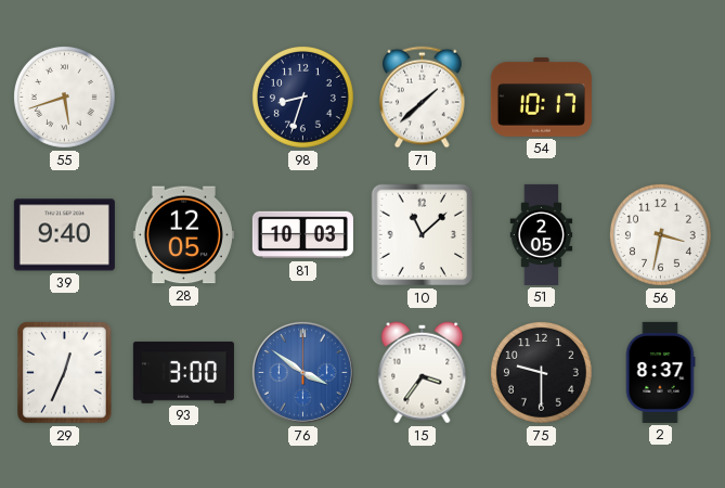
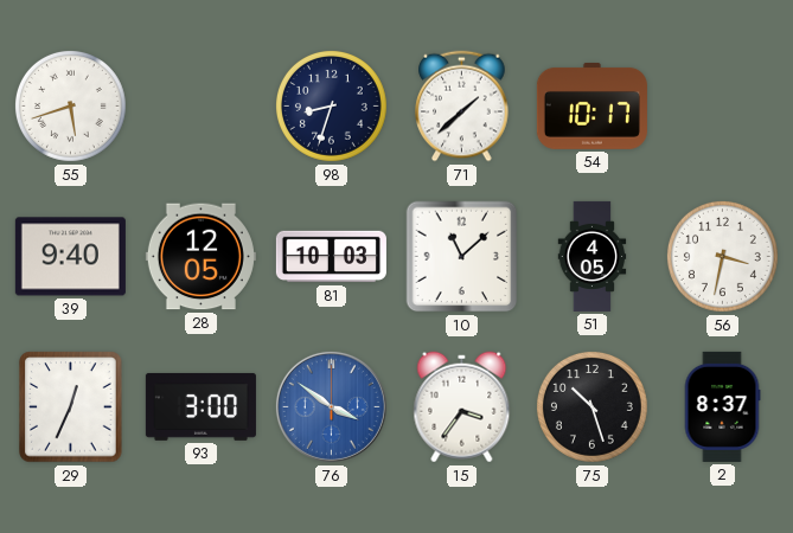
51: 2:05 -> 4:05 (593, 256)
75: 9:30 -> 10:27 (591, 406)
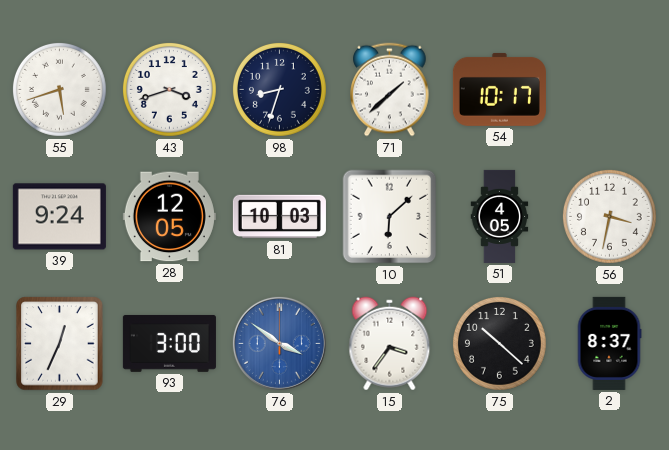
43: none -> 3:42 (169, 89)
39: 9:40 -> 9:24 (59, 217)
10: 11:08 -> 6:08 (390, 217)
75: 10:27 -> 10:22 (499, 343)
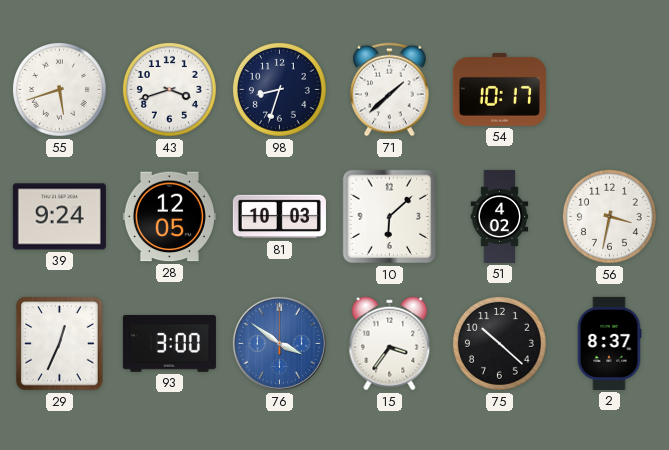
51: 4:05 -> 4:02 (500, 216)
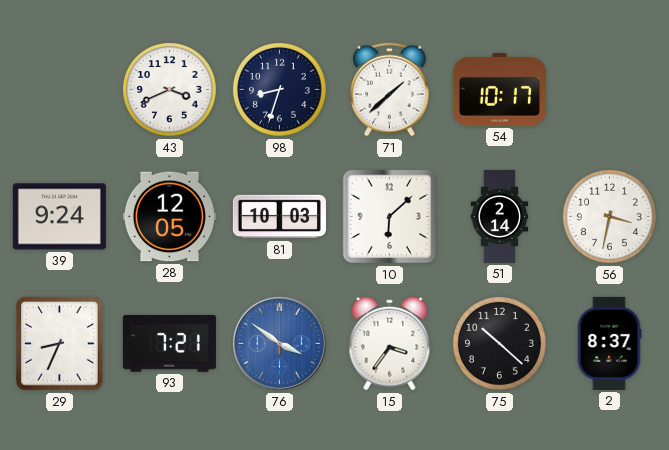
55: 5:42 -> none (59, 89)
43: 3:42 -> 3:41 (169, 89)
51: 4:02 -> 2:14 (500, 216)
29: 12:34 -> 8:34 (60, 344)
93: 3:00 -> 7:21 (169, 343)
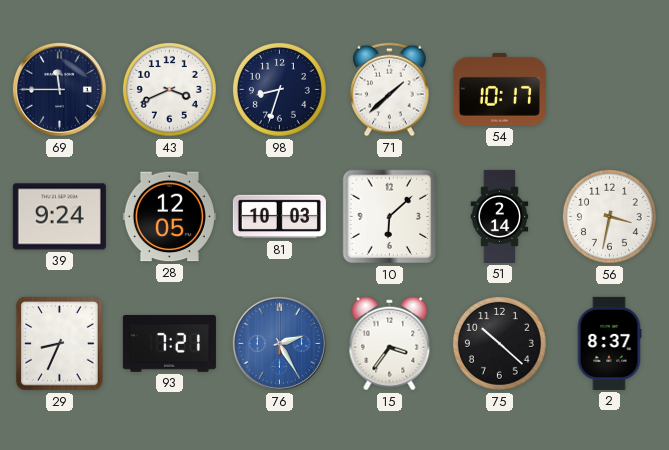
69: none -> 11:45 (59, 89)
76: 3:51 -> 2:25 (279, 343)
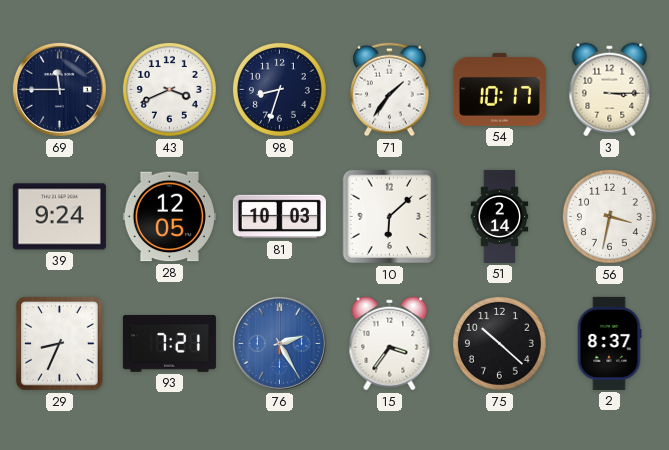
71: 1:38 -> 1:36 (390, 90)
3: none -> 3:15 (610, 90)
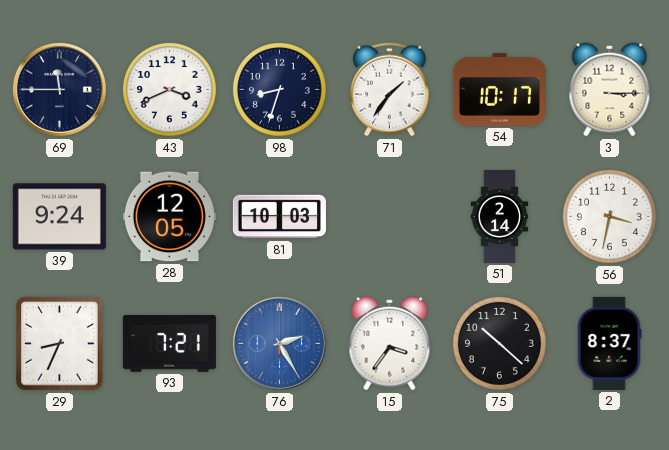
10: 6:08 -> none (390, 217)
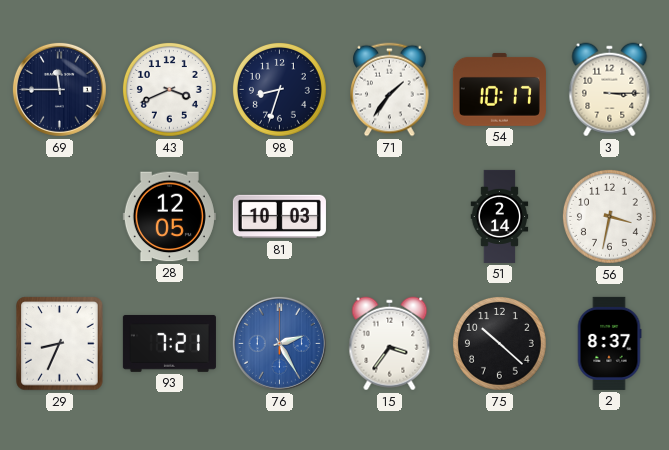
39: 9:24 -> none (59, 217)
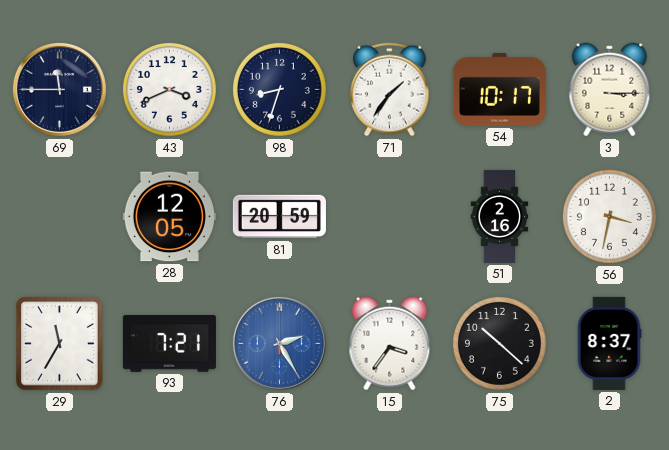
81: 10:03 -> 20:59 (279, 217)
51: 2:14 -> 2:16 (500, 216)
29: 8:34 -> 11:35 (60, 344)
